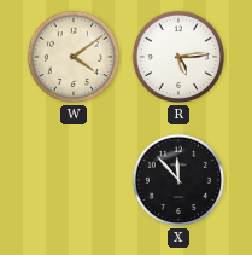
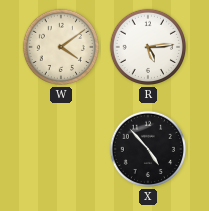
X: 11:53 -> 4:53 (148, 149)
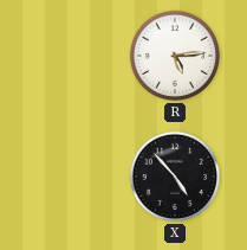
W: 4:09 -> none (61, 47)
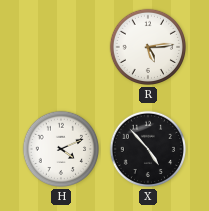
H: none -> 4:11 (61, 149)
